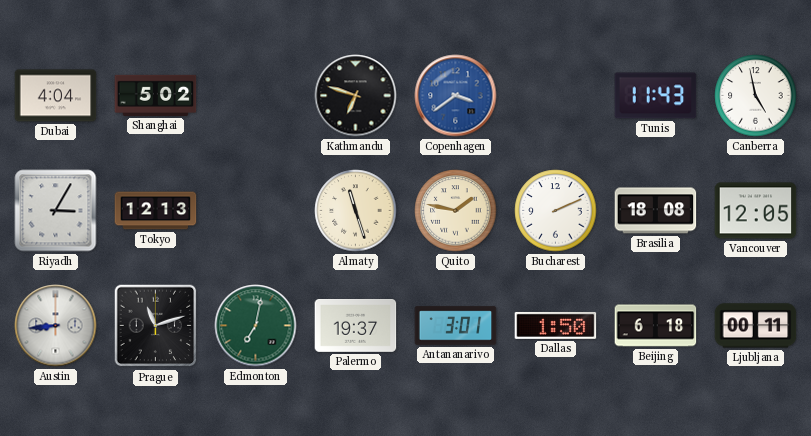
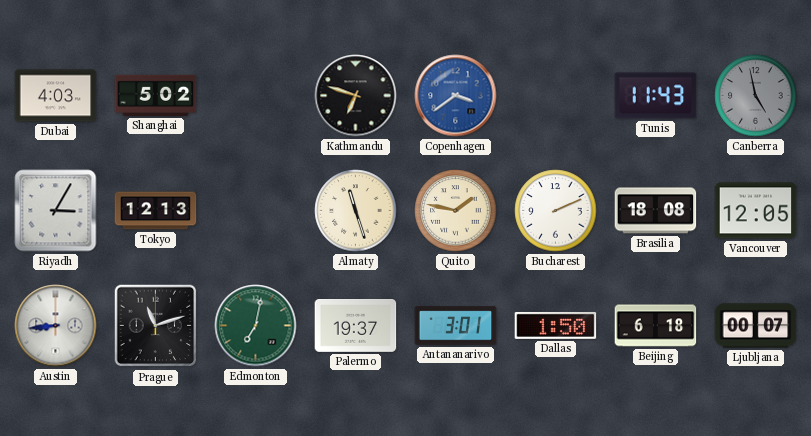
Dubai: 4:04 -> 4:03 (56, 96)
Canberra dial: white -> grey (756, 96)
Ljubljana: 00:11 -> 00:07 (756, 326)
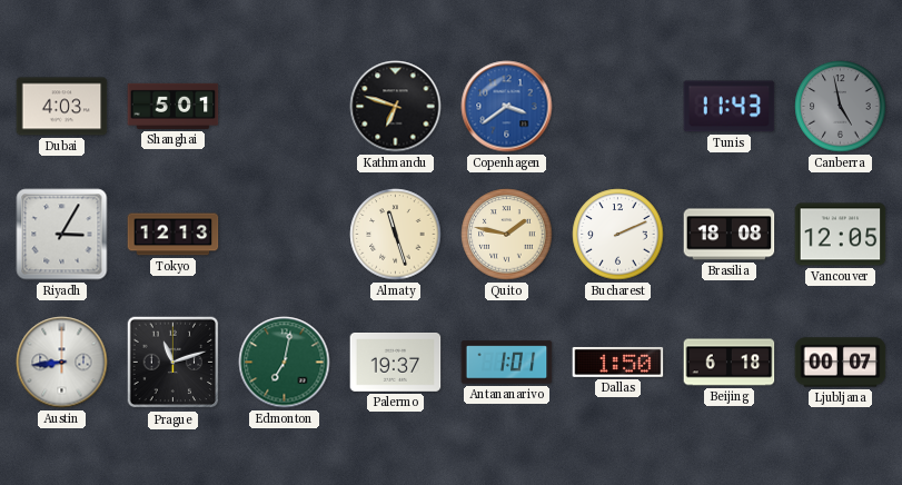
Shanghai: 5:02 -> 5:01 (174, 106)
Antananarivo: 3:01 -> 1:01 (507, 363)
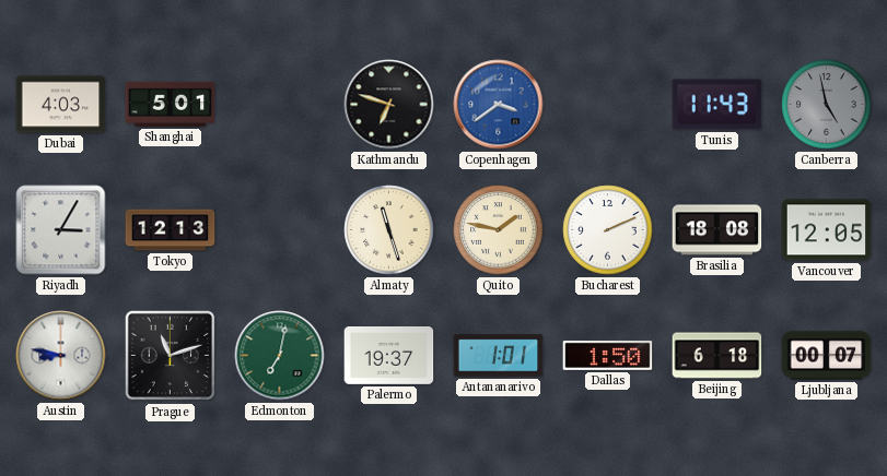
Austin: 8:44 -> 8:47 (61, 356)
